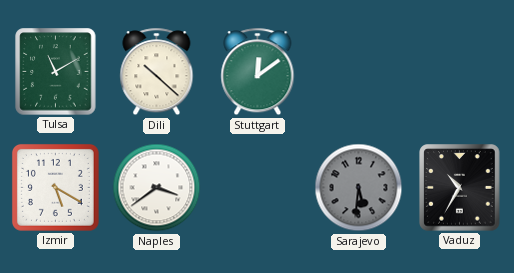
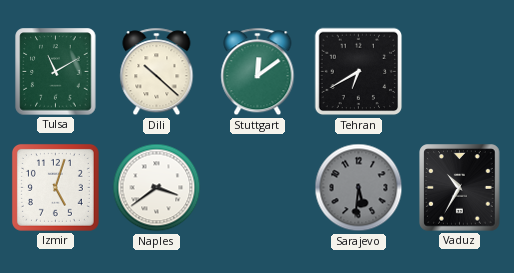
Tehran: none -> 6:40 (359, 72)
Izmir: 5:20 -> 5:03 (55, 187)
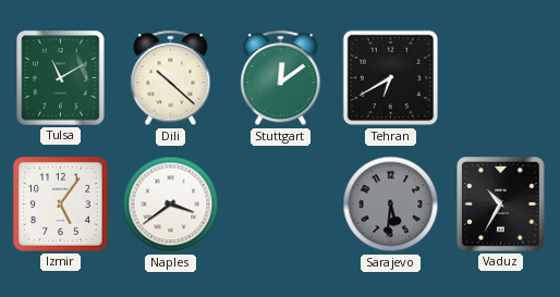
Izmir: 5:03 -> 5:06 (60, 203)
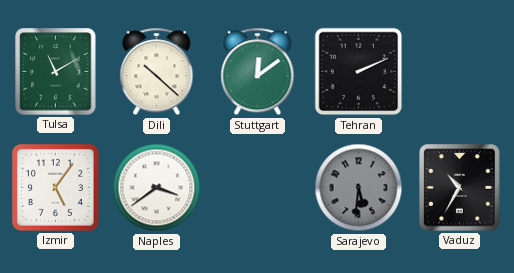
Tehran: 6:40 -> 2:11 (359, 72)
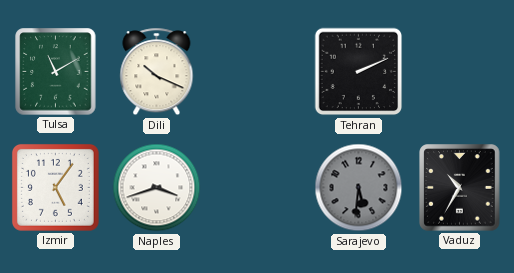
Dili: 10:22 -> 10:19 (157, 72)
Stuttgart: 12:09 -> none (258, 72)
Naples: 3:39 -> 3:42 (157, 188)
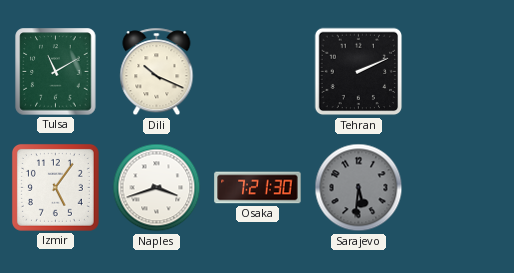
Osaka: none -> 7:21 (258, 188)
Vaduz: 10:35 -> none (460, 188)
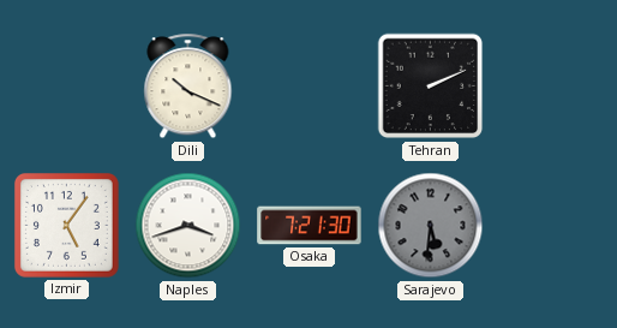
Tulsa: 11:10 -> none (56, 72)
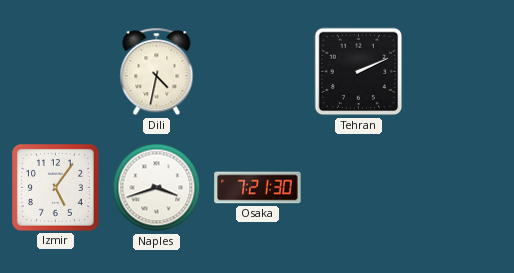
Dili: 10:19 -> 4:32 (157, 72)
Sarajevo: 5:31 -> none (431, 226)
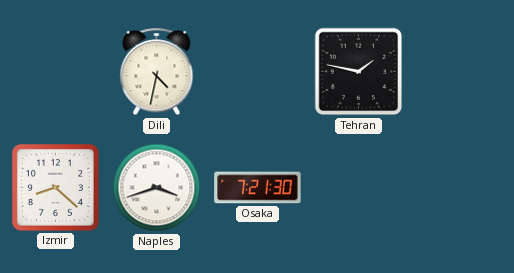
Tehran: 2:11 -> 1:47 (359, 72)
Izmir: 5:06 -> 8:22 (55, 187)
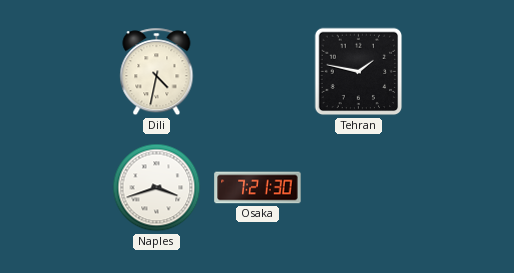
Izmir: 8:22 -> none (55, 187)
